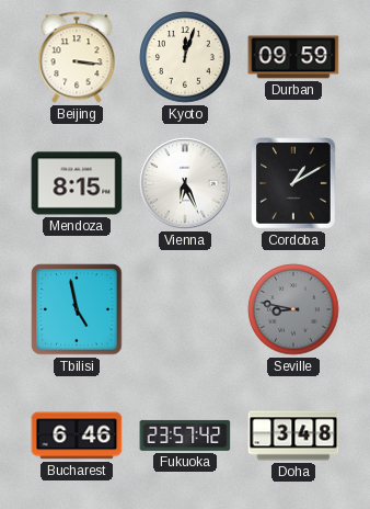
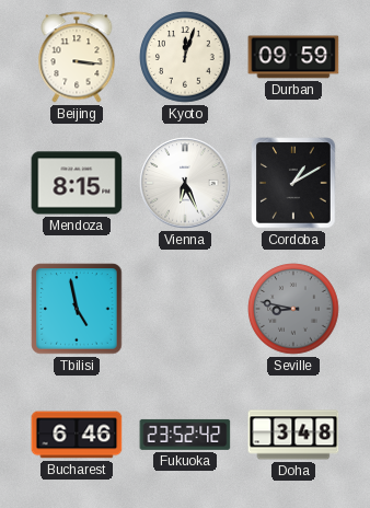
Fukuoka: 23:57 -> 23:52 (185, 435)
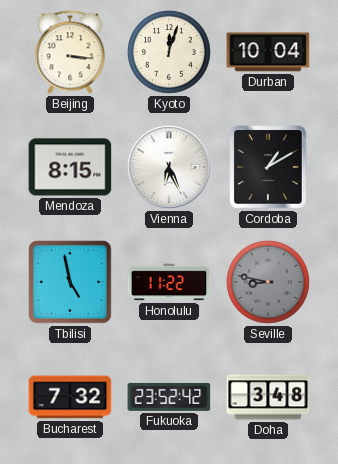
Durban: 09:59 -> 10:04 (268, 52)
Honolulu: none -> 11:22 (169, 282)
Bucharest: 6:46 -> 7:32 (70, 397)
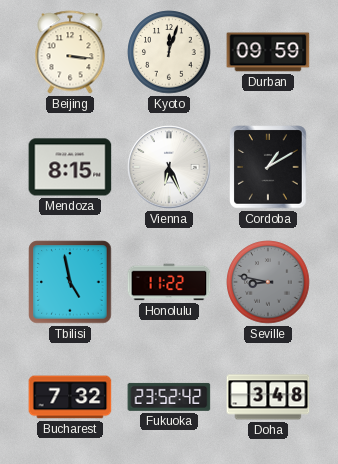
Durban: 10:04 -> 09:59 (268, 52)
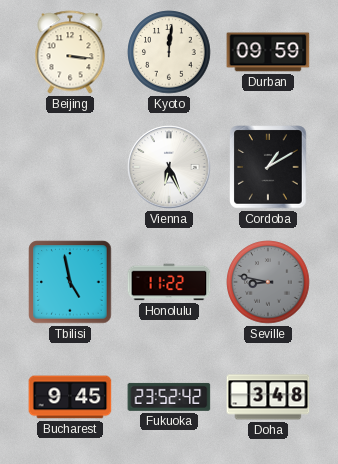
Kyoto: 12:03 -> 12:01 (169, 52)
Mendoza: 8:15 -> none (70, 167)
Bucharest: 7:32 -> 9:45 (70, 397)
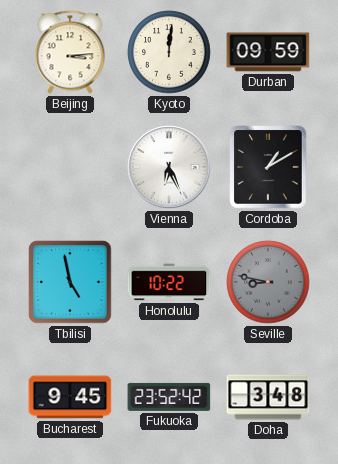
Beijing: 3:16 -> 3:14 (70, 52)
Honolulu: 11:22 -> 10:22 (169, 282)
